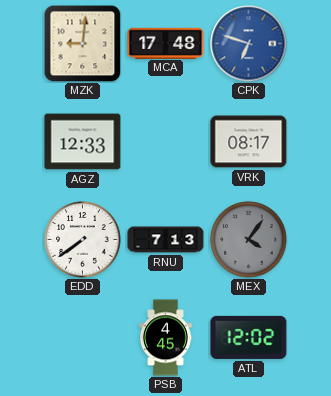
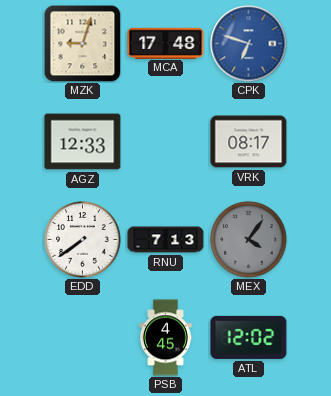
MZK: 9:01 -> 9:03 (82, 43)
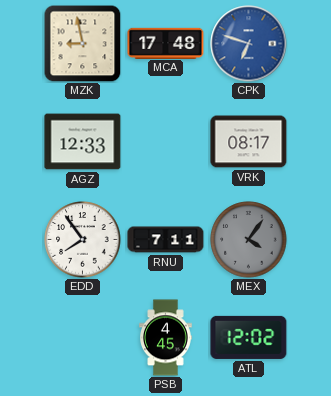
MZK: 9:03 -> 8:58 (82, 43)
EDD: 7:39 -> 7:54 (83, 240)
RNU: 7:13 -> 7:11 (166, 240)
